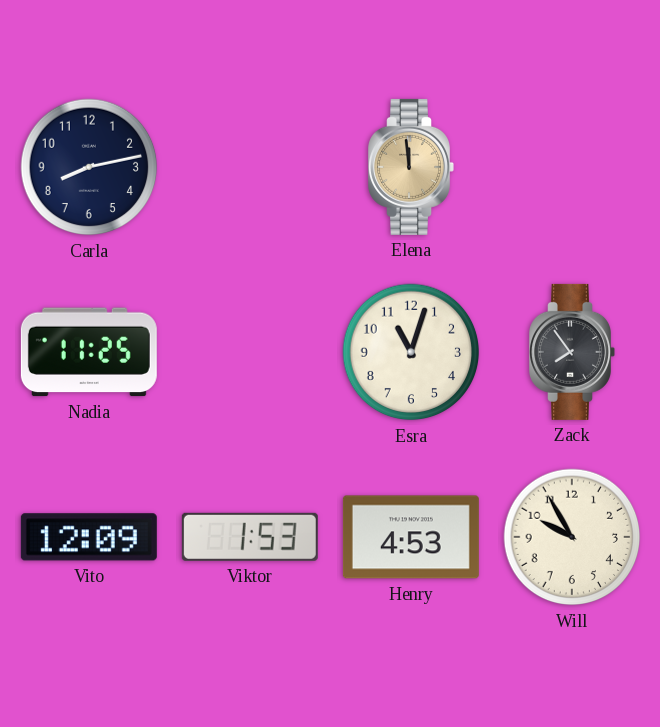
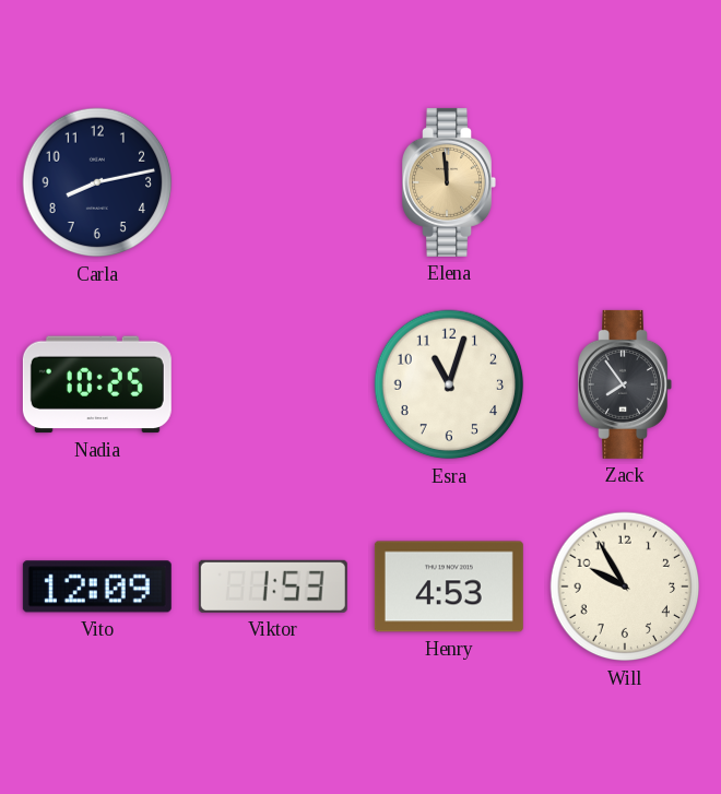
Nadia: 11:25 -> 10:25 (97, 384)
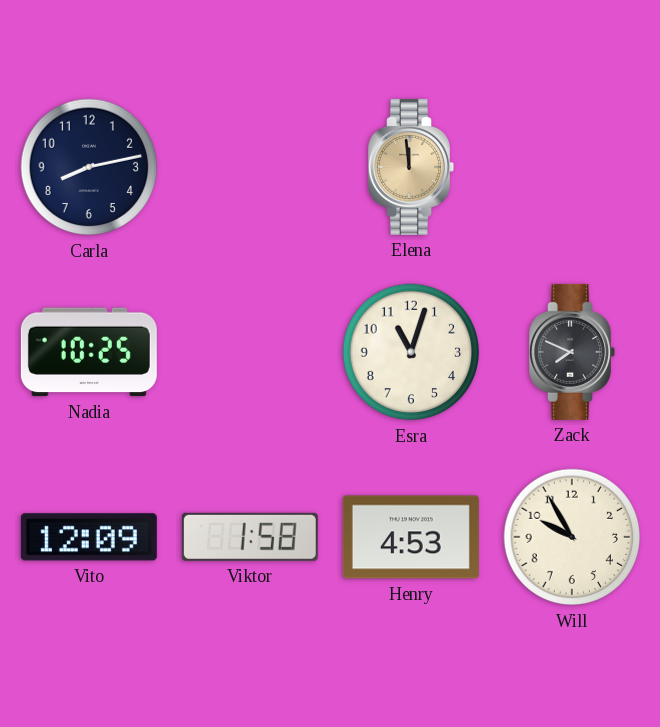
Zack: 7:54 -> 7:49 (572, 352)
Viktor: 1:53 -> 1:58 (250, 537)
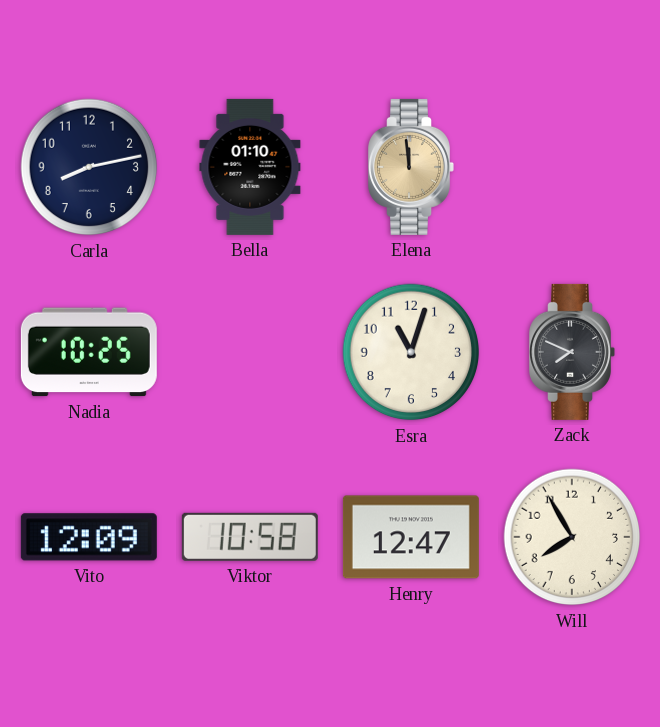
Bella: none -> 01:10 (250, 167)
Viktor: 1:58 -> 10:58 (250, 537)
Henry: 4:53 -> 12:47 (411, 537)
Will: 9:55 -> 7:55 (572, 537)
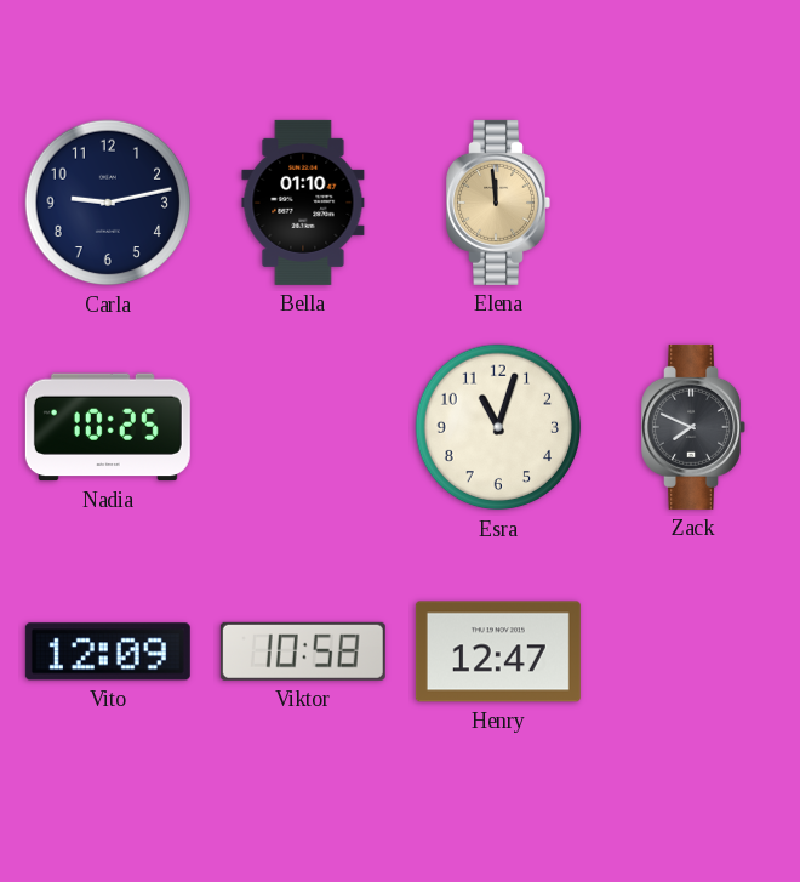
Carla: 8:13 -> 9:13 (108, 203)
Will: 7:55 -> none (572, 537)
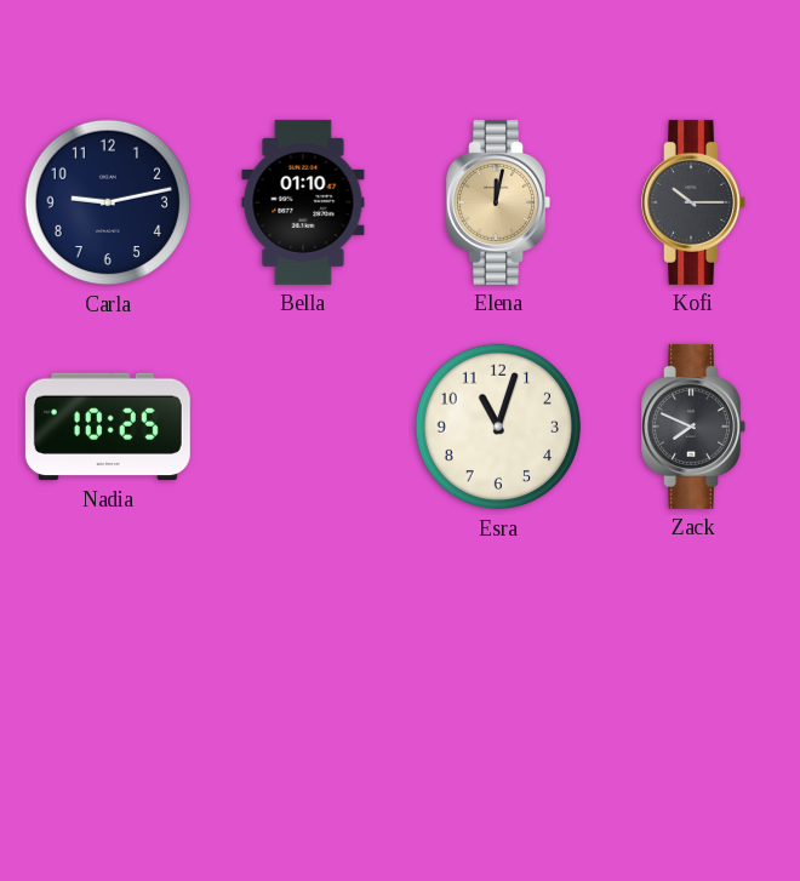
Elena: 11:59 -> 12:02 (498, 202)
Kofi: none -> 10:15 (693, 202)
Vito: 12:09 -> none (108, 651)
Viktor: 10:58 -> none (303, 651)
Henry: 12:47 -> none (498, 651)
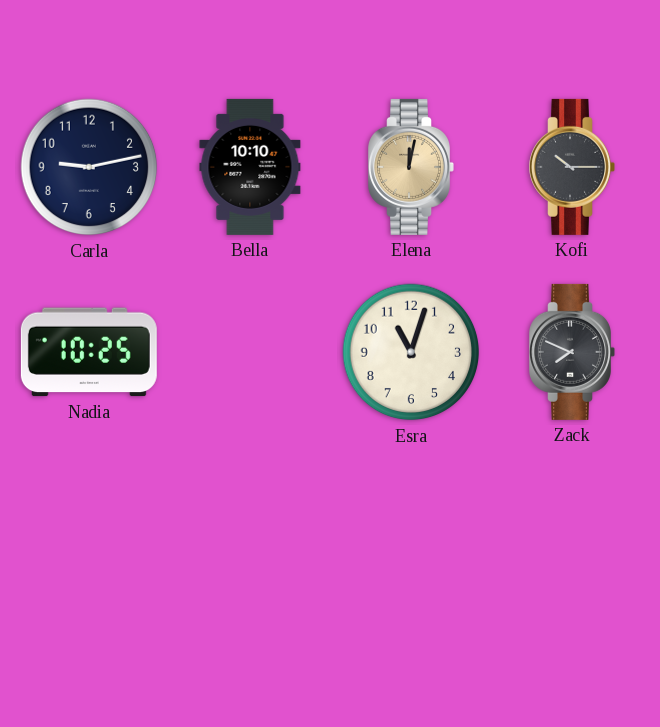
Bella: 01:10 -> 10:10 (250, 167)
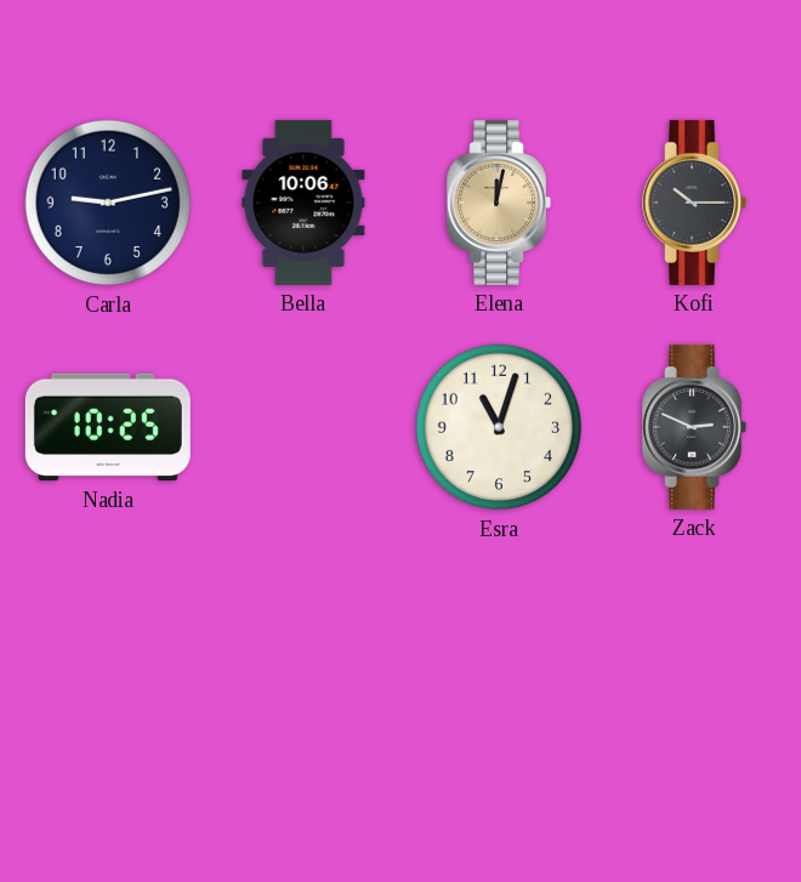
Bella: 10:10 -> 10:06 (303, 203)
Zack: 7:49 -> 2:49 (694, 427)
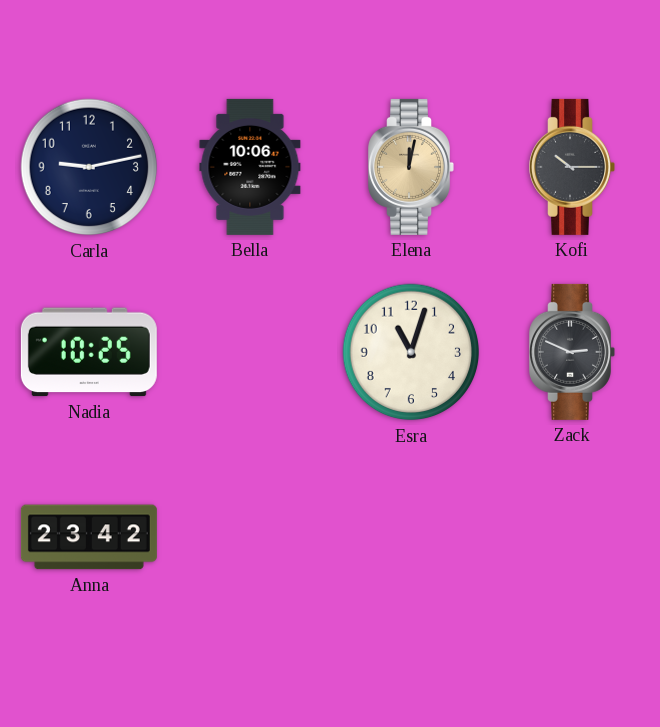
Anna: none -> 23:42 (89, 537)
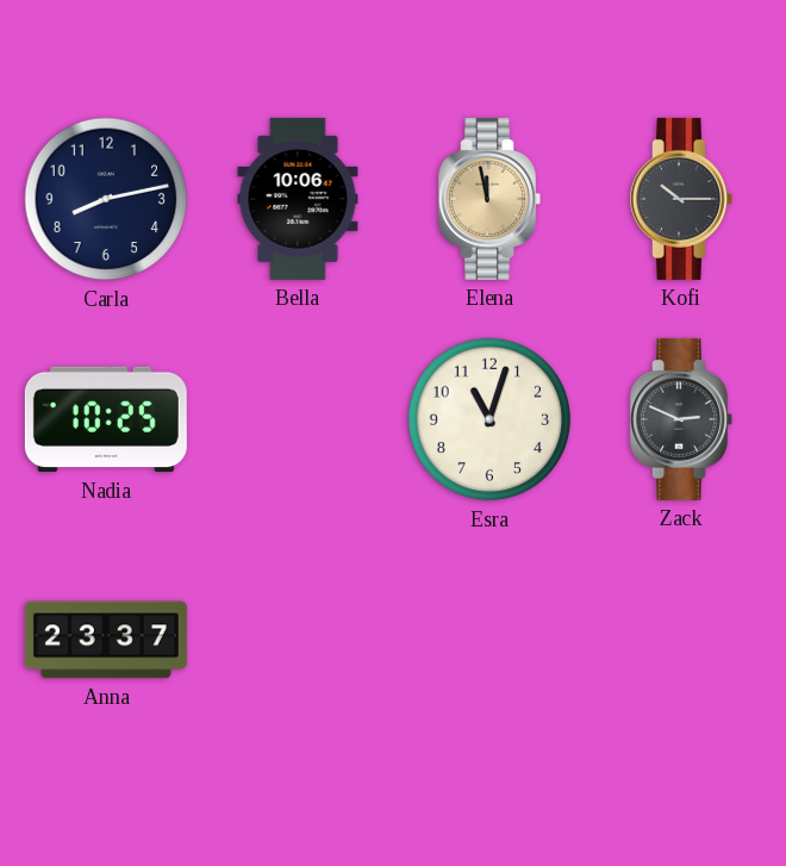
Carla: 9:13 -> 8:13 (106, 199)
Elena: 12:02 -> 11:58 (489, 199)
Anna: 23:42 -> 23:37 (106, 640)
